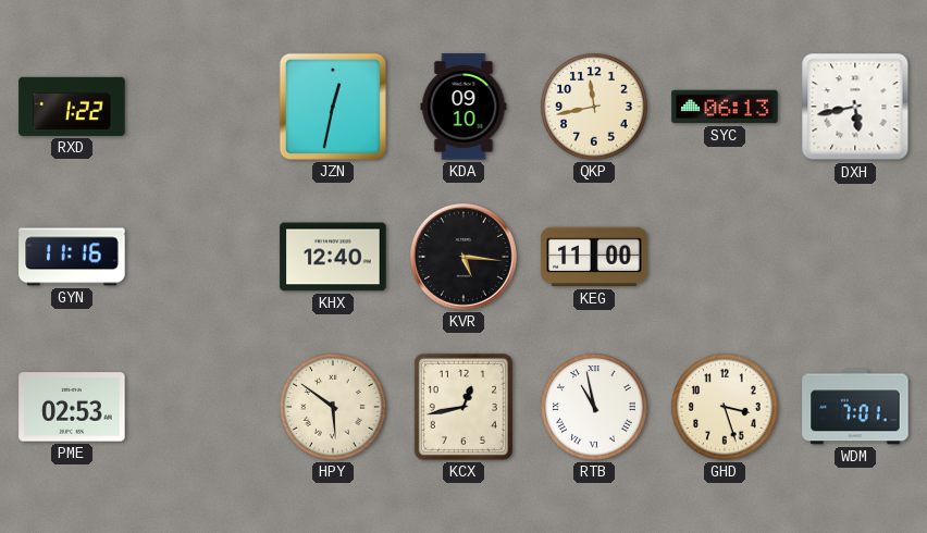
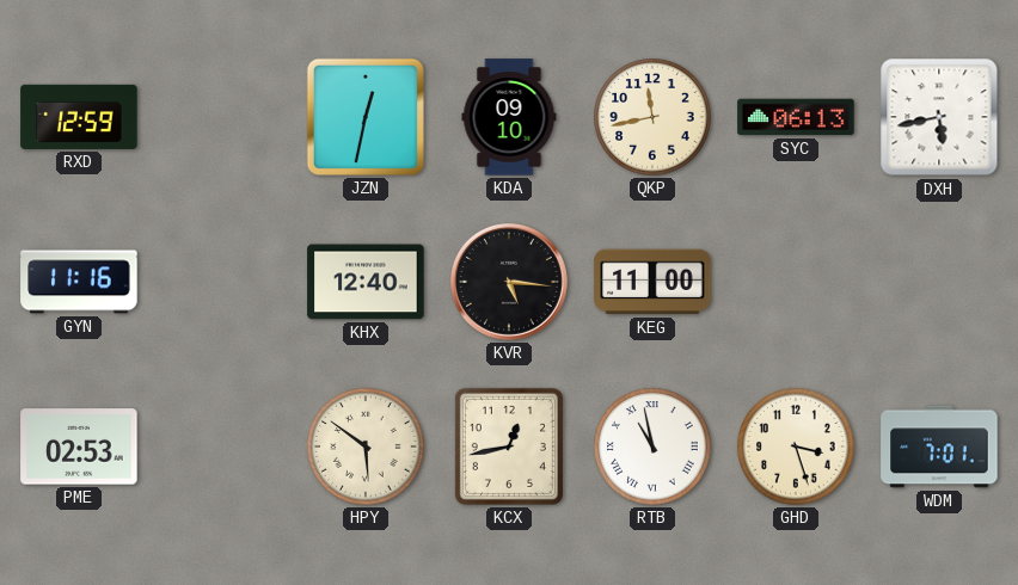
RXD: 1:22 -> 12:59 (79, 117)
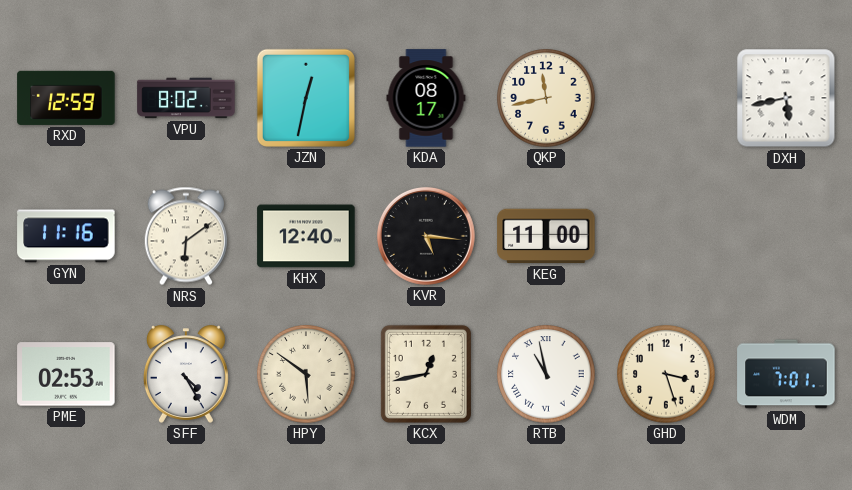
VPU: none -> 8:02 (186, 98)
KDA: 09:10 -> 08:17 (426, 98)
SYC: 06:13 -> none (796, 117)
NRS: none -> 6:09 (186, 236)
SFF: none -> 4:25 (186, 374)
